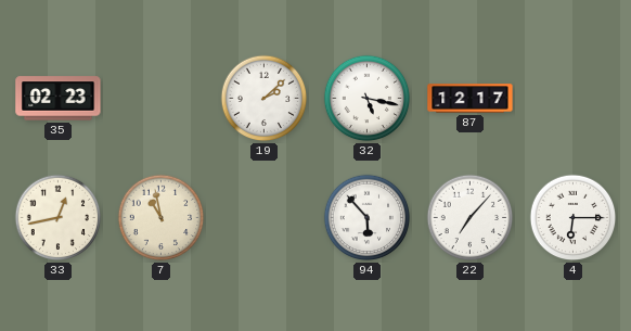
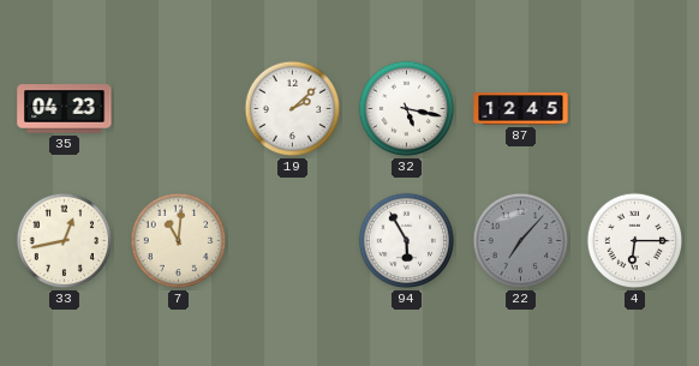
35: 02:23 -> 04:23 (65, 109)
87: 12:17 -> 12:45 (521, 109)
7: 10:58 -> 11:01 (179, 241)
94: 5:53 -> 5:55 (407, 241)
22 dial: white -> grey (521, 241)
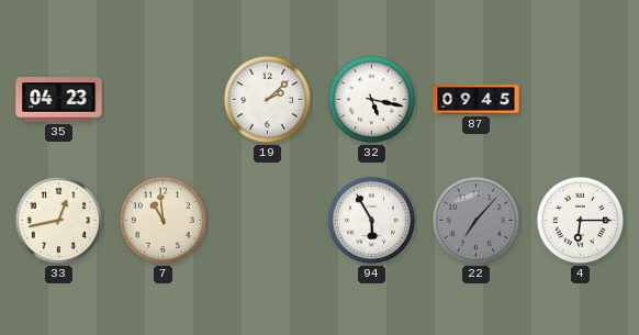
87: 12:45 -> 09:45 (477, 100)
7: 11:01 -> 10:59 (164, 221)
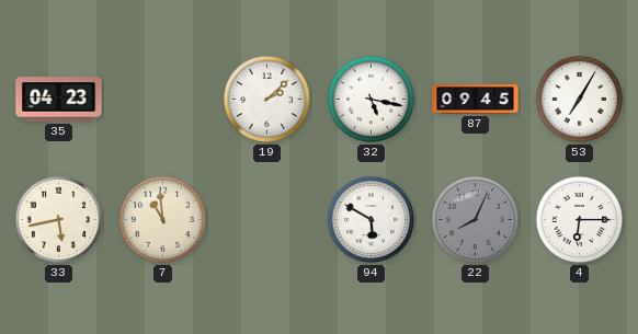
53: none -> 7:05 (580, 100)
33: 12:43 -> 5:43 (59, 220)
94: 5:55 -> 5:50 (372, 220)
22: 7:07 -> 8:04 (476, 220)
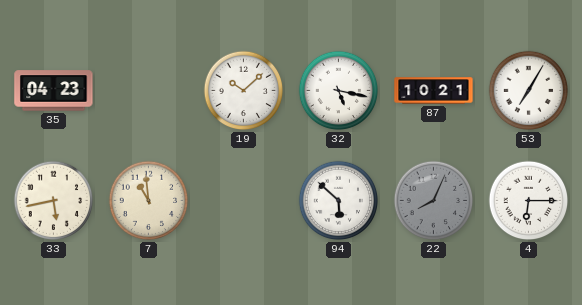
19: 2:08 -> 10:08 (244, 91)
87: 09:45 -> 10:21 (434, 91)
94: 5:50 -> 5:52 (339, 201)
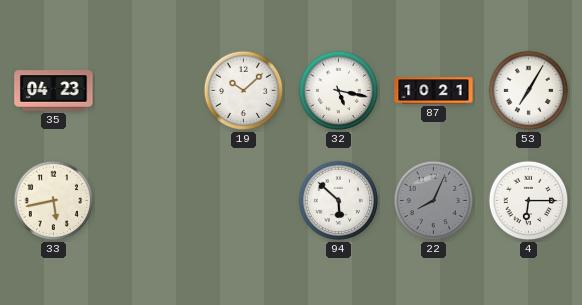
7: 10:59 -> none (149, 201)
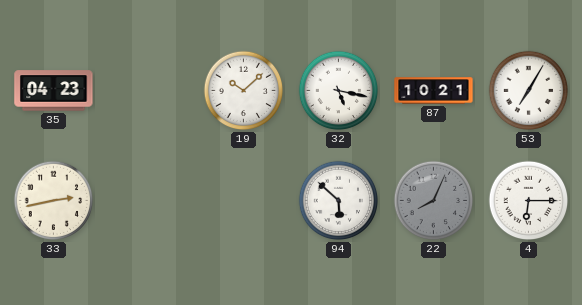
33: 5:43 -> 2:43 (54, 201)
